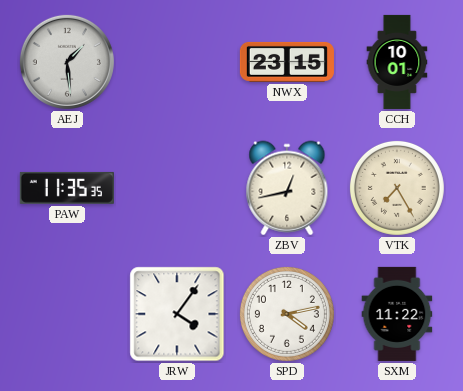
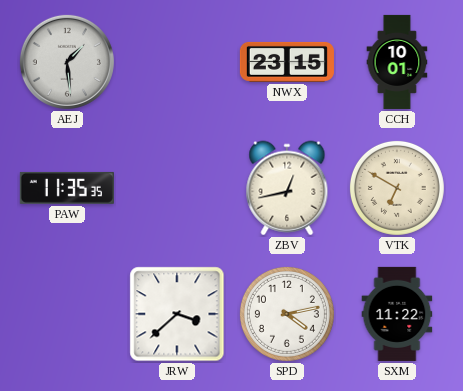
VTK: 7:25 -> 6:50 (397, 188)
JRW: 4:06 -> 3:38 (177, 314)
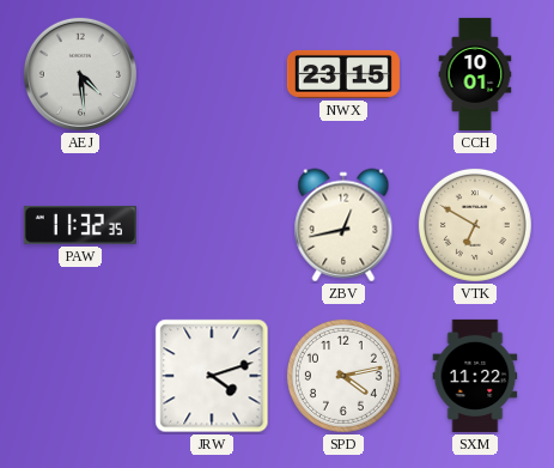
AEJ: 1:29 -> 4:29 (80, 74)
PAW: 11:35 -> 11:32 (80, 225)
JRW: 3:38 -> 4:12 (212, 376)
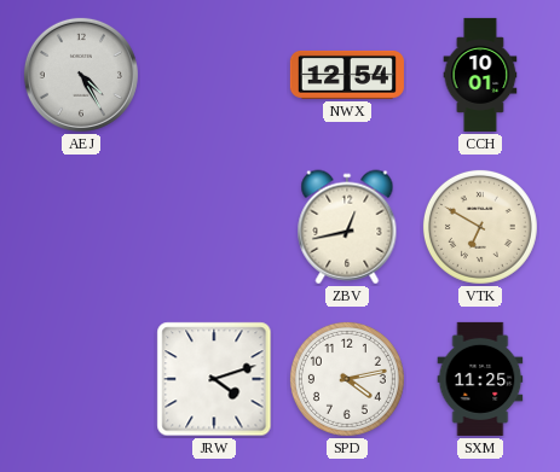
AEJ: 4:29 -> 4:25 (81, 75)
NWX: 23:15 -> 12:54 (347, 75)
PAW: 11:32 -> none (80, 225)
SXM: 11:22 -> 11:25 (480, 379)
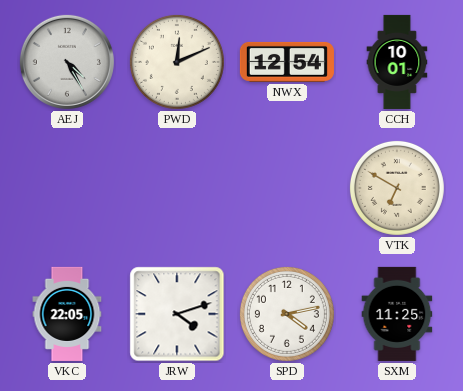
PWD: none -> 12:11 (177, 62)
ZBV: 12:43 -> none (347, 227)
VKC: none -> 22:05 (67, 314)
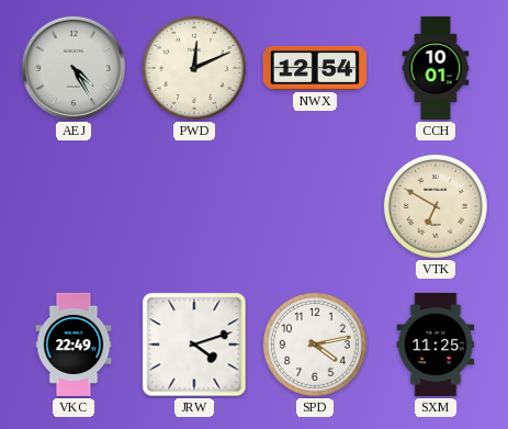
VKC: 22:05 -> 22:49 (74, 345)
